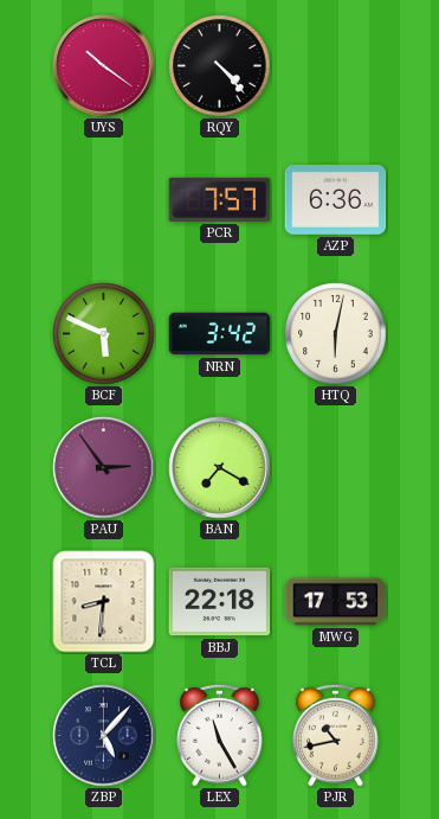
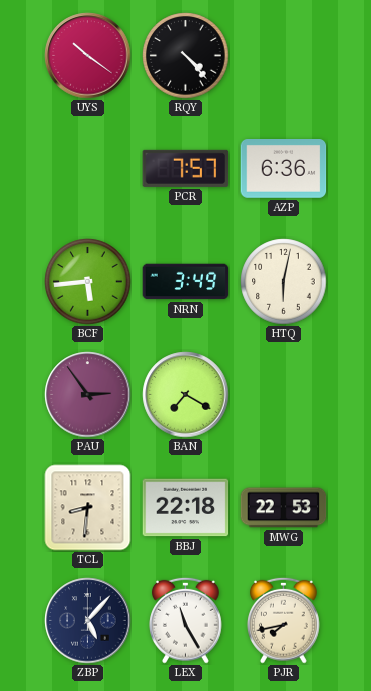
BCF: 5:49 -> 5:44 (88, 282)
NRN: 3:42 -> 3:49 (186, 282)
MWG: 17:53 -> 22:53 (284, 508)
PJR: 10:43 -> 7:43 (284, 620)
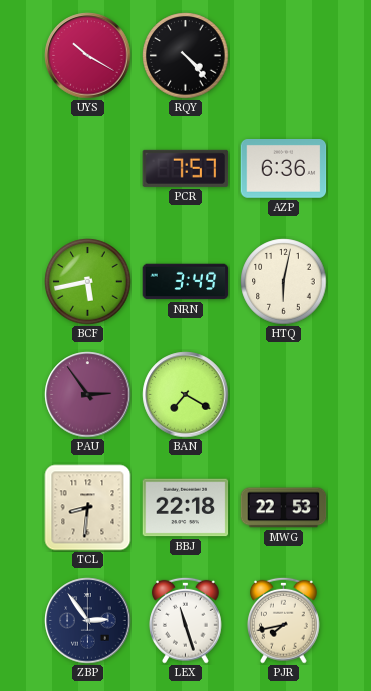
UYS: 10:21 -> 10:20 (88, 56)
BCF: 5:44 -> 5:43 (88, 282)
ZBP: 5:07 -> 2:54 (88, 621)
LEX: 11:25 -> 11:27 (186, 620)
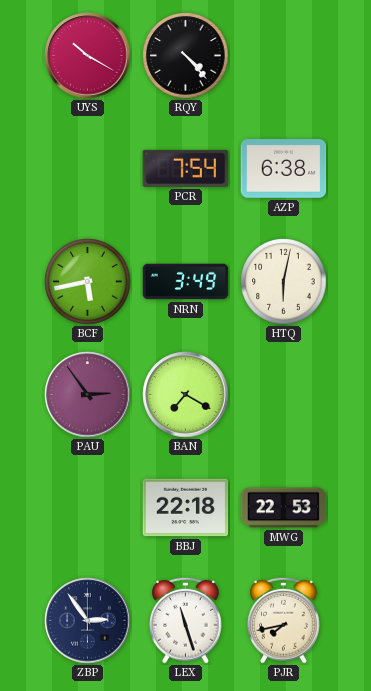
PCR: 7:57 -> 7:54 (186, 168)
AZP: 6:36 -> 6:38 (284, 169)
TCL: 8:31 -> none (88, 508)
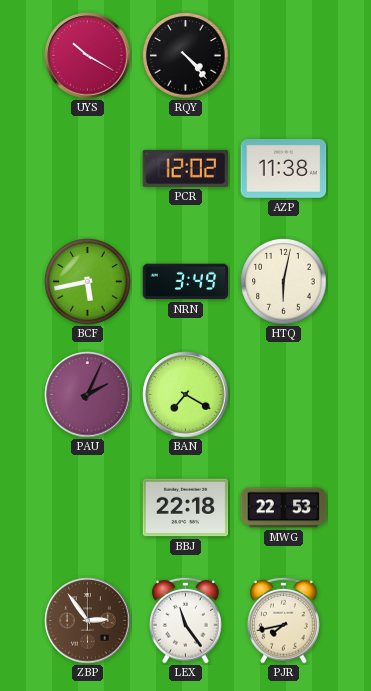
PCR: 7:54 -> 12:02 (186, 168)
AZP: 6:38 -> 11:38 (284, 169)
PAU: 2:54 -> 2:04 (88, 395)
ZBP dial: navy -> brown (88, 621)
LEX: 11:27 -> 11:24 (186, 620)
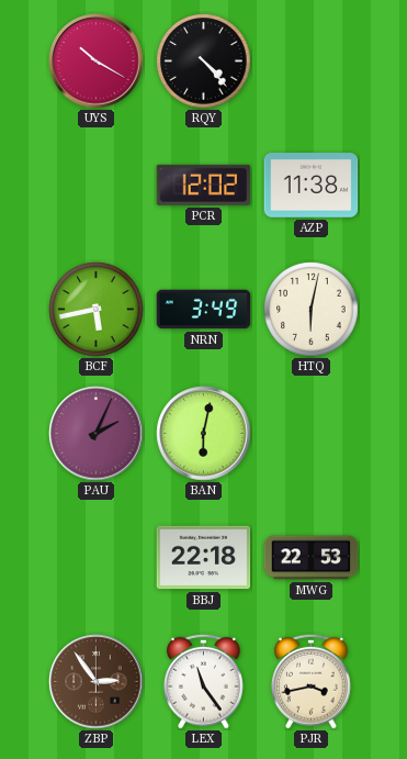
BAN: 7:20 -> 6:02 (204, 434)
PJR: 7:43 -> 3:43 (312, 681)
